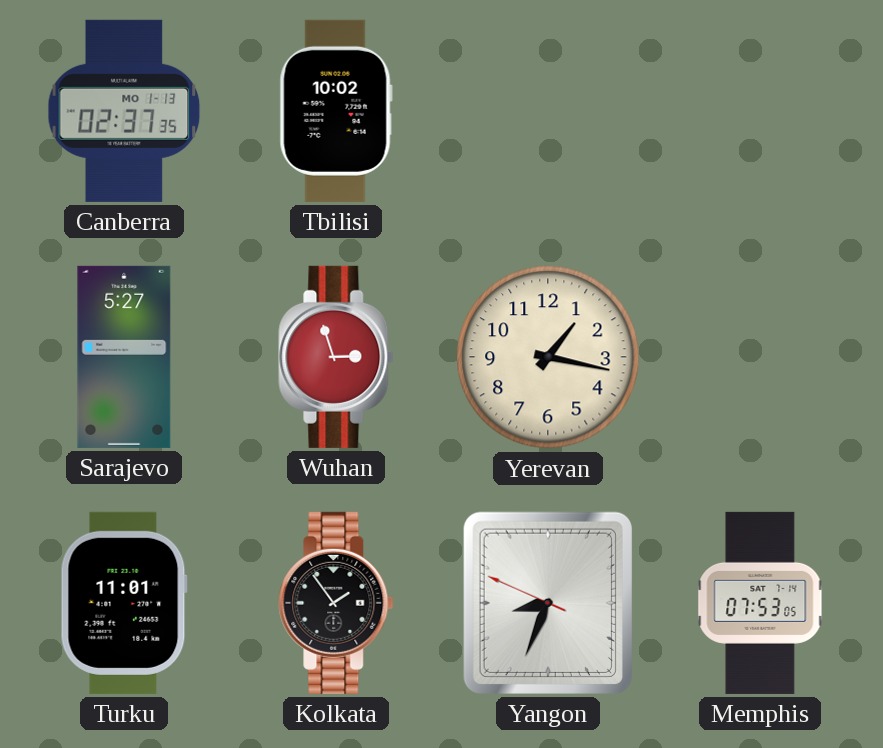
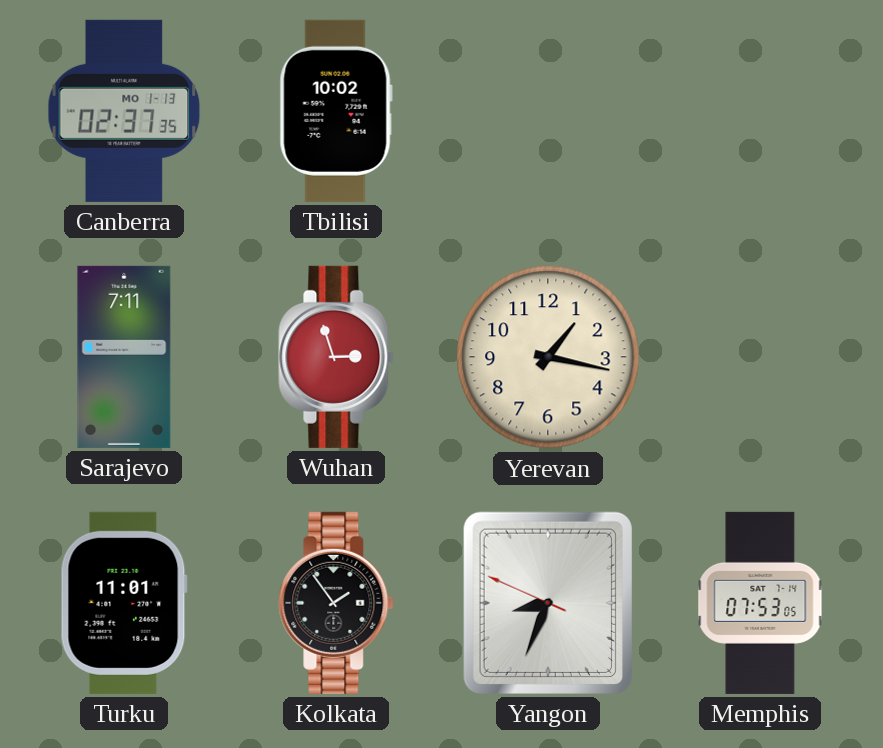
Sarajevo: 5:27 -> 7:11 (124, 357)
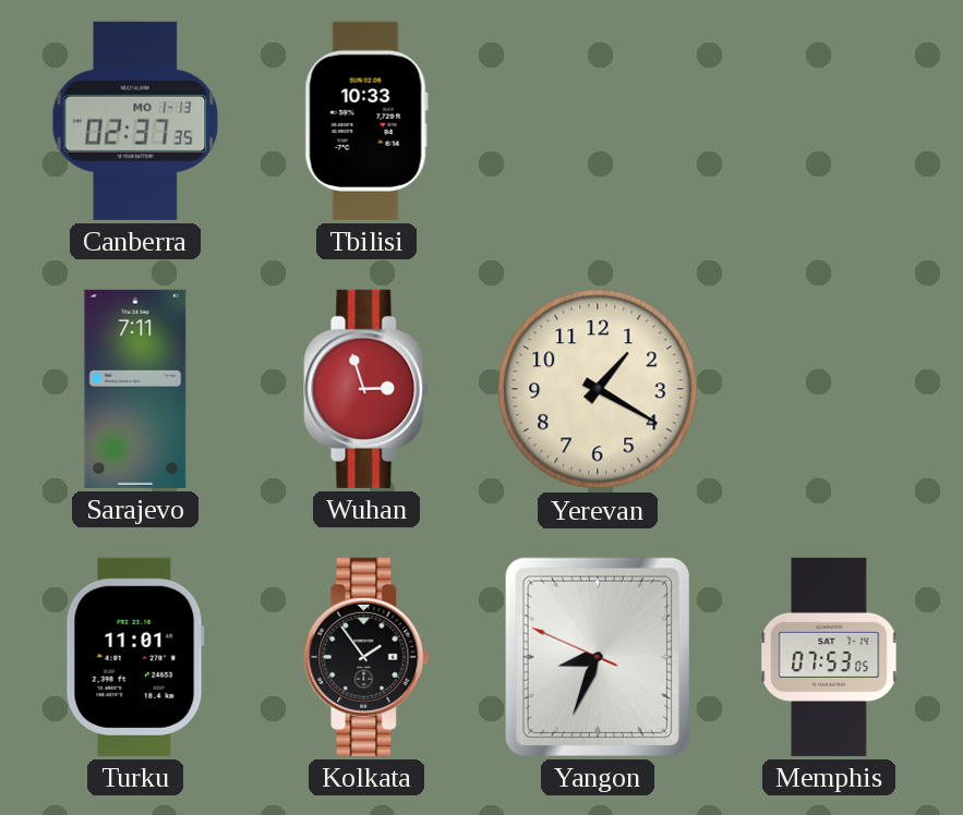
Tbilisi: 10:02 -> 10:33 (366, 121)
Yerevan: 1:17 -> 1:20 (598, 389)
